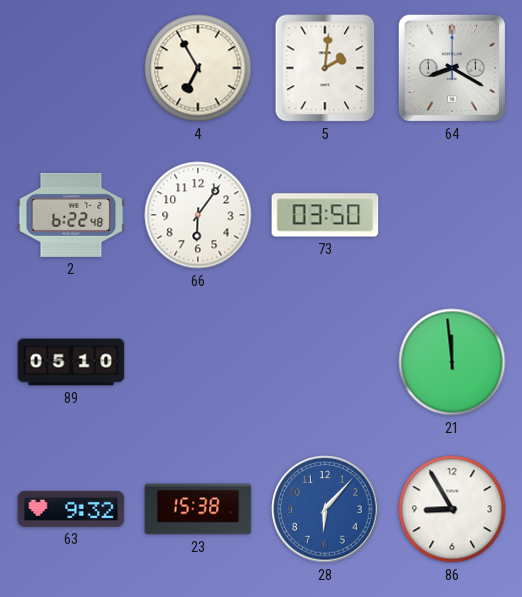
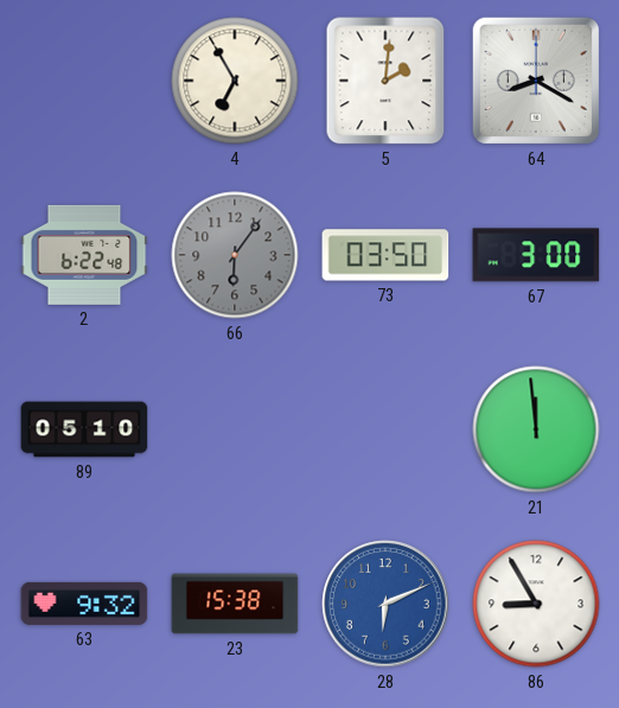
66 dial: white -> grey (235, 255)
67: none -> 3:00 (536, 255)
28: 6:07 -> 6:11 (385, 604)
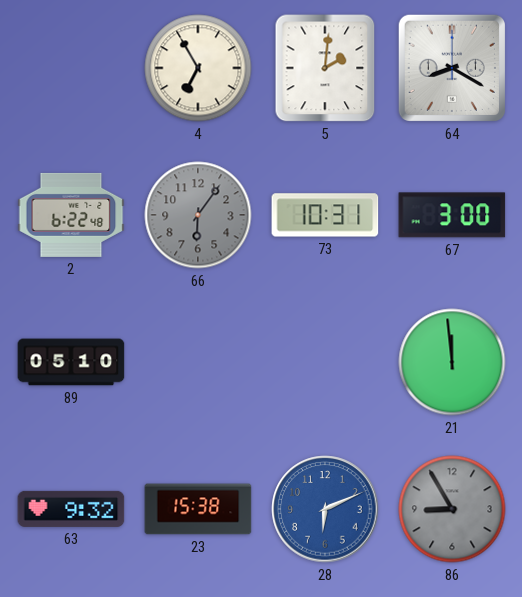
73: 03:50 -> 10:31 (325, 215)
86 dial: white -> grey (452, 509)
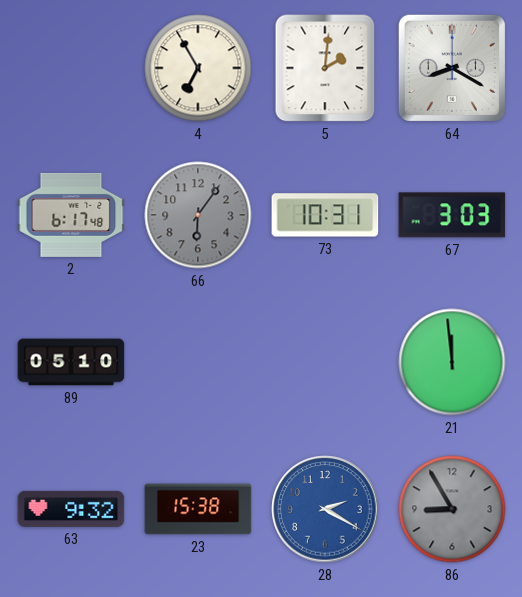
2: 6:22 -> 6:17 (71, 215)
67: 3:00 -> 3:03 (452, 215)
28: 6:11 -> 2:20 (325, 509)
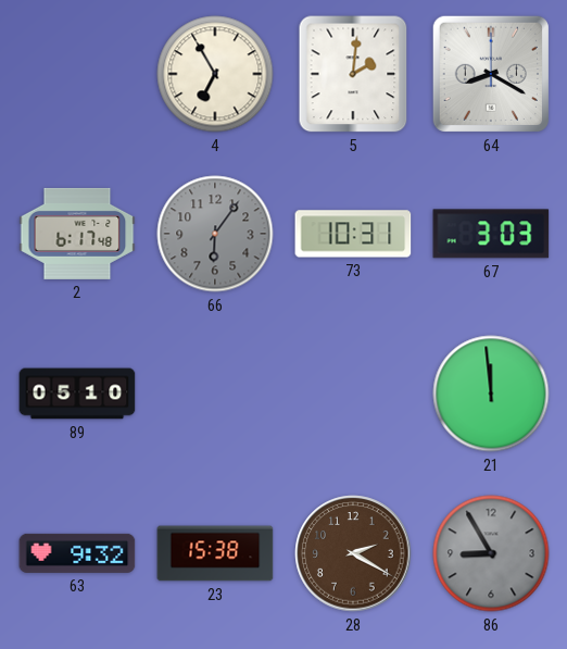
28 dial: blue -> brown (353, 553)
